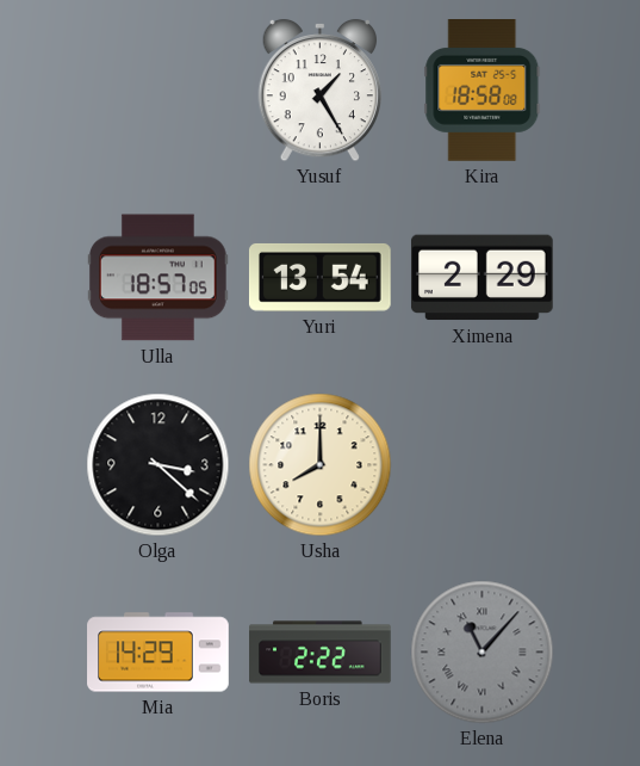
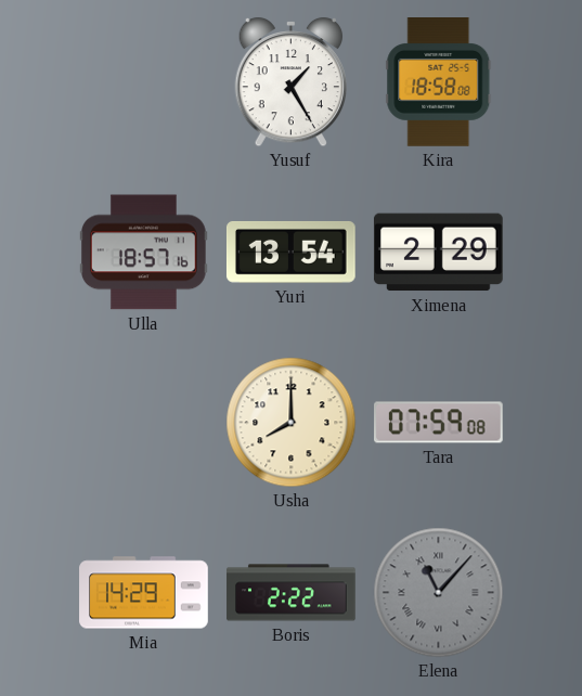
Ulla: 18:57:05 -> 18:57:16 (144, 253)
Olga: 3:22 -> none (159, 465)
Tara: none -> 07:59 (439, 423)
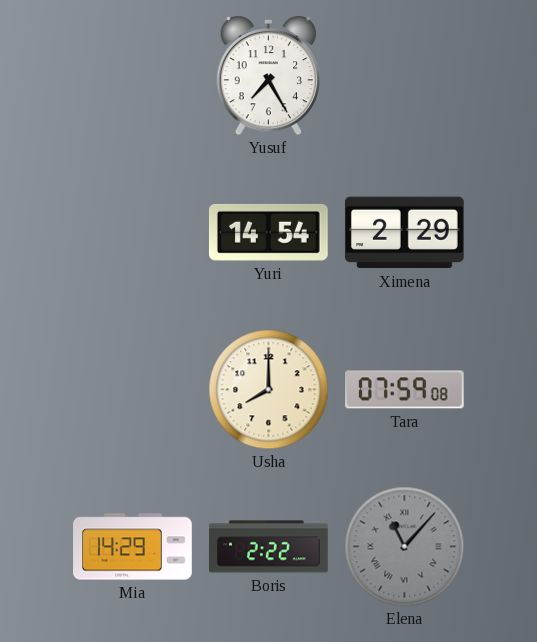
Yusuf: 1:25 -> 7:25 (269, 76)
Kira: 18:58 -> none (439, 82)
Ulla: 18:57 -> none (144, 253)
Yuri: 13:54 -> 14:54 (269, 232)
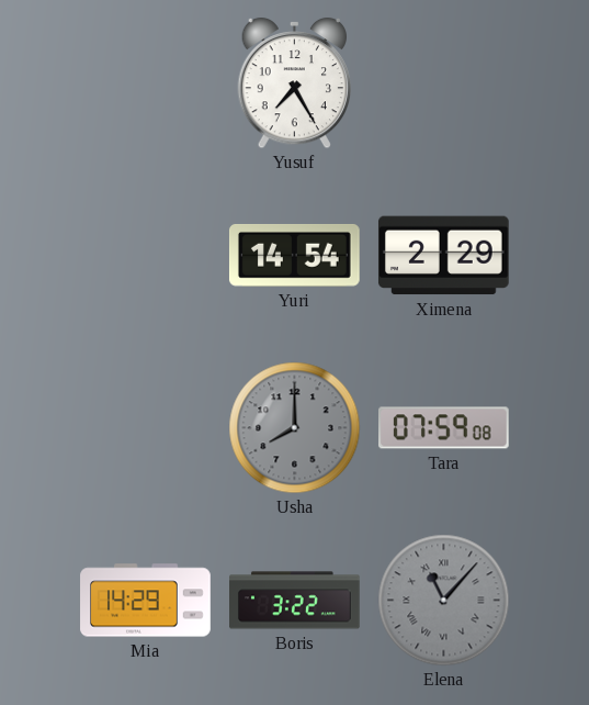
Usha dial: cream -> grey (295, 428)
Boris: 2:22 -> 3:22 (295, 601)
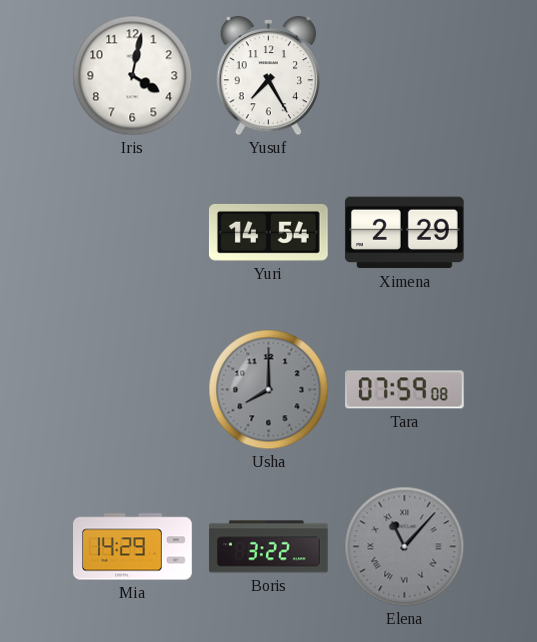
Iris: none -> 4:02 (133, 76)
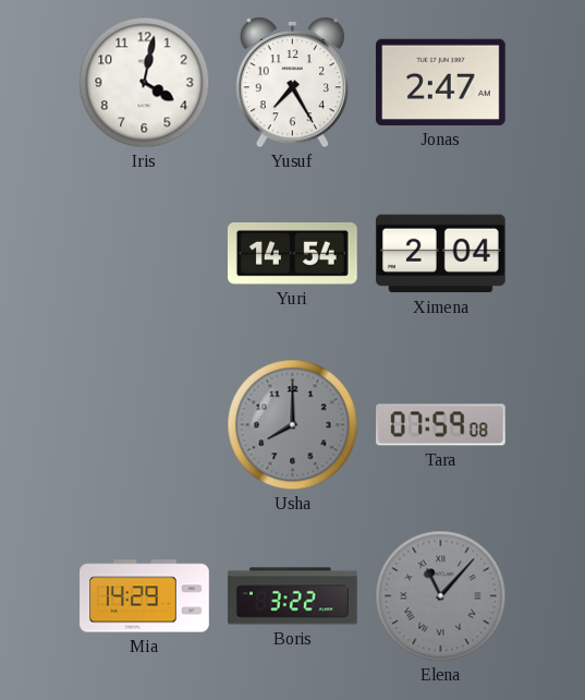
Jonas: none -> 2:47 (440, 82)
Ximena: 2:29 -> 2:04 (440, 254)
